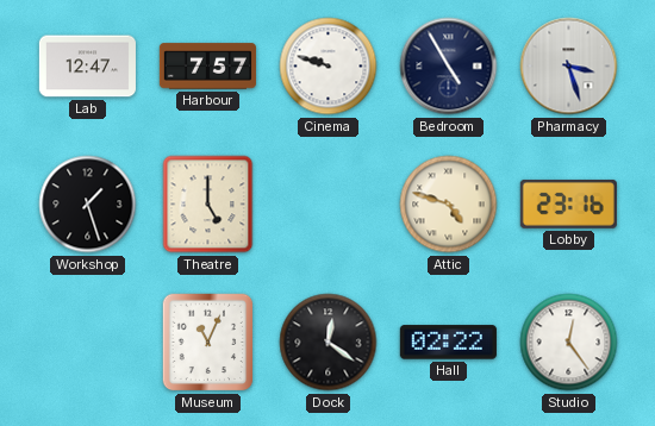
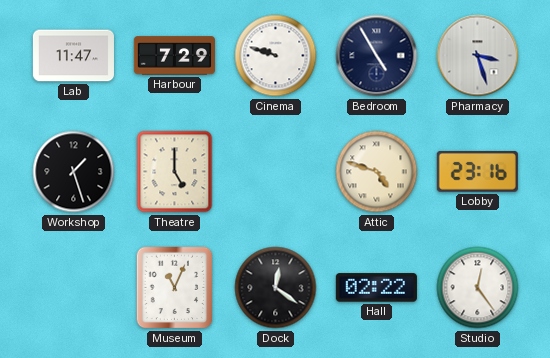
Lab: 12:47 -> 11:47 (73, 56)
Harbour: 7:57 -> 7:29 (174, 56)
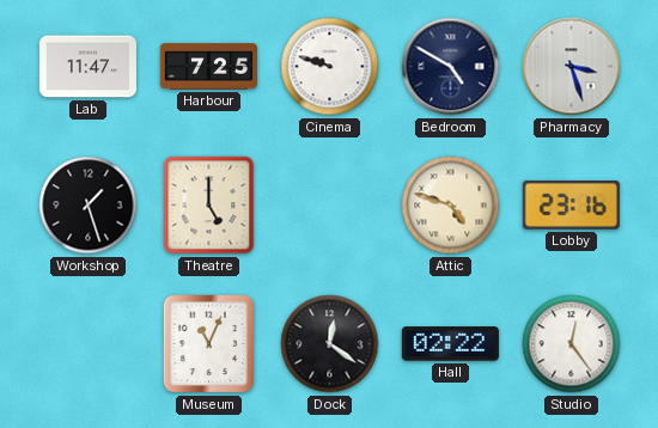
Harbour: 7:29 -> 7:25 (208, 67)
Bedroom: 4:55 -> 4:50 (451, 67)
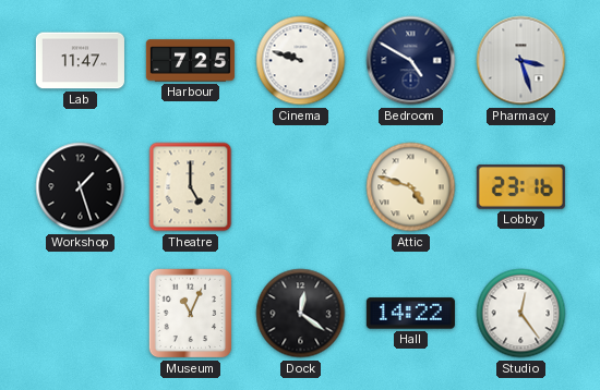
Hall: 02:22 -> 14:22 (410, 314)
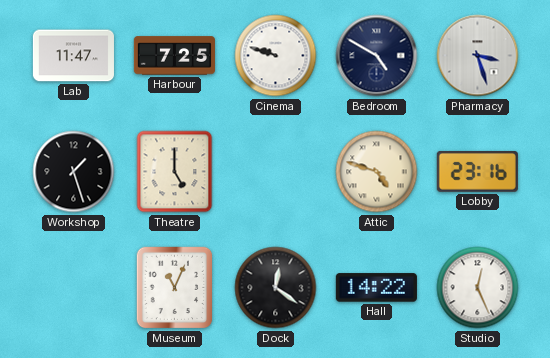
Studio: 12:24 -> 12:26 (478, 288)
